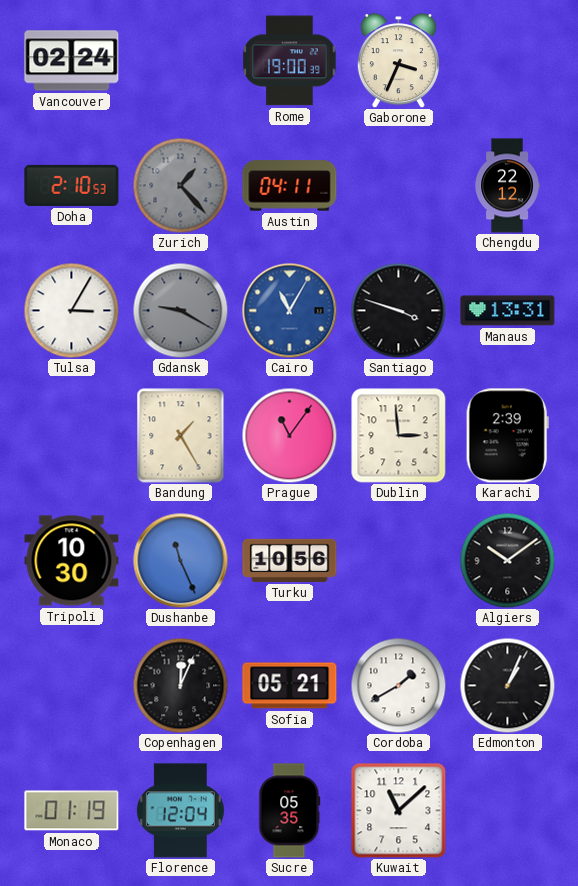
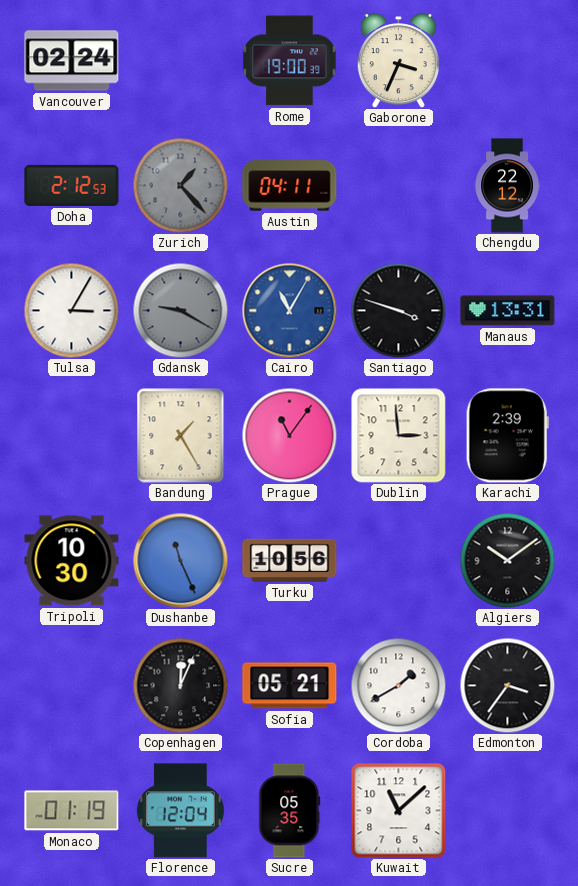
Doha: 2:10 -> 2:12 (72, 185)
Edmonton: 1:04 -> 3:36 (507, 685)
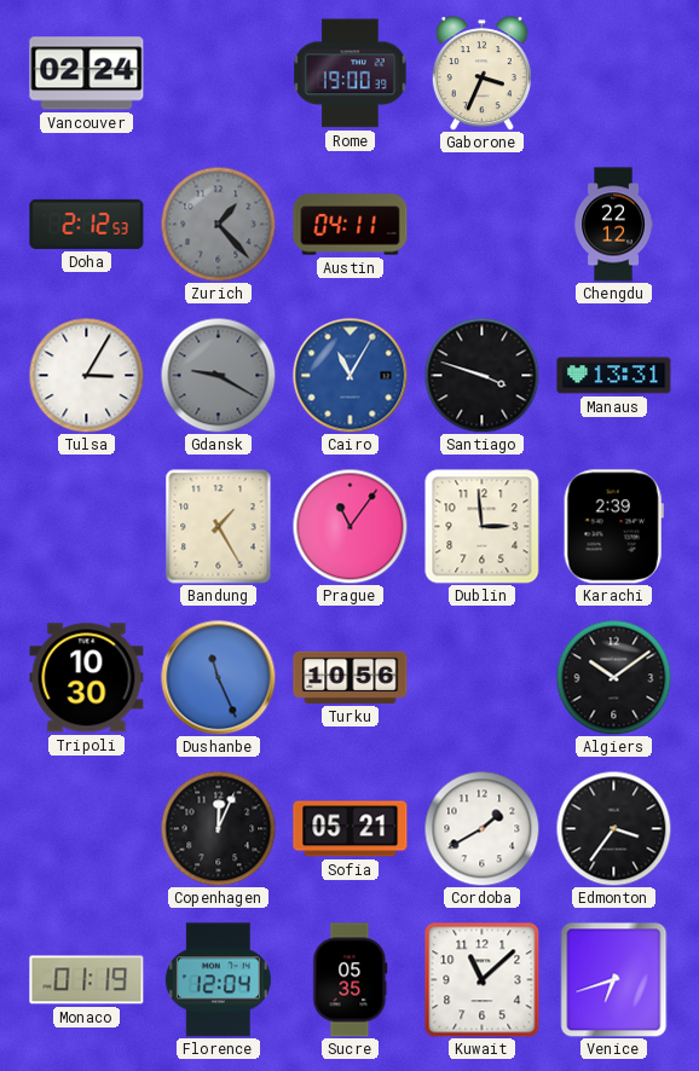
Venice: none -> 6:42 (614, 979)
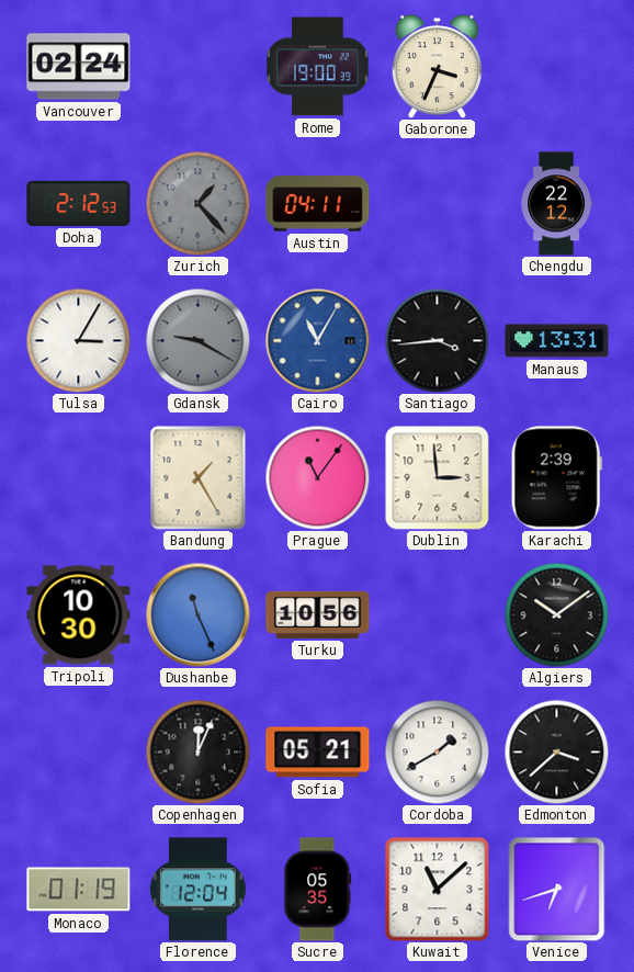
Santiago: 3:48 -> 3:44 (437, 340)
Edmonton: 3:36 -> 3:38 (556, 751)
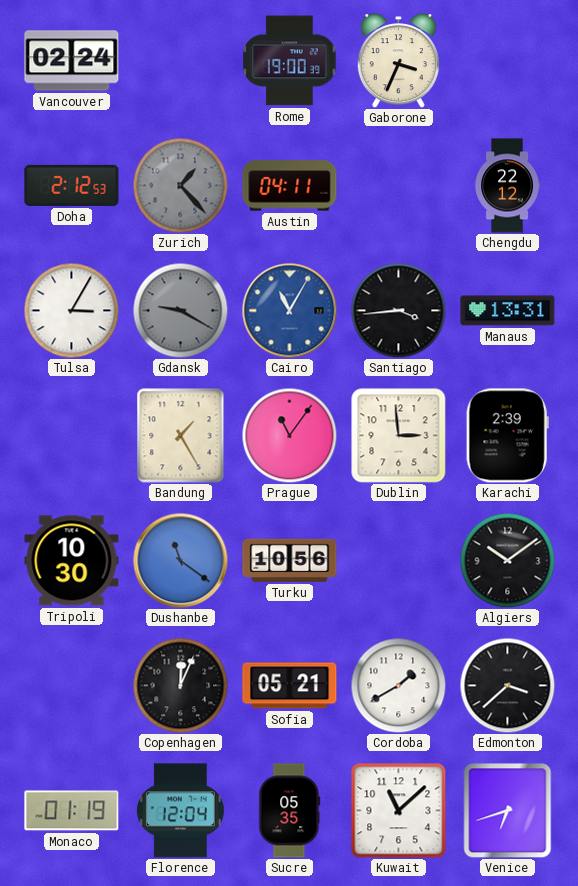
Dushanbe: 11:26 -> 11:21 (180, 560)
